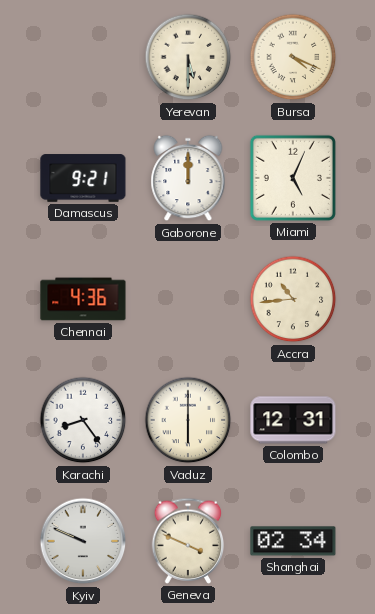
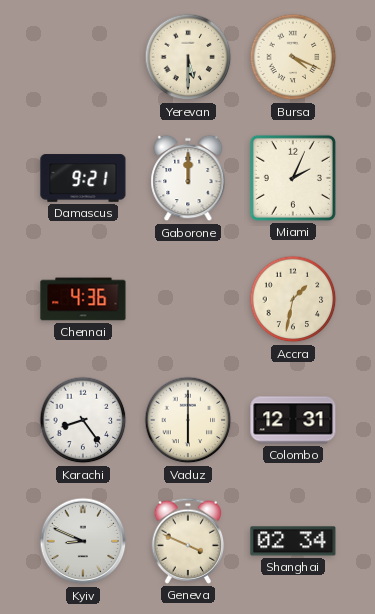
Miami: 5:04 -> 2:04 (293, 178)
Accra: 10:44 -> 1:32 (293, 299)
Kyiv: 9:49 -> 8:49 (83, 541)
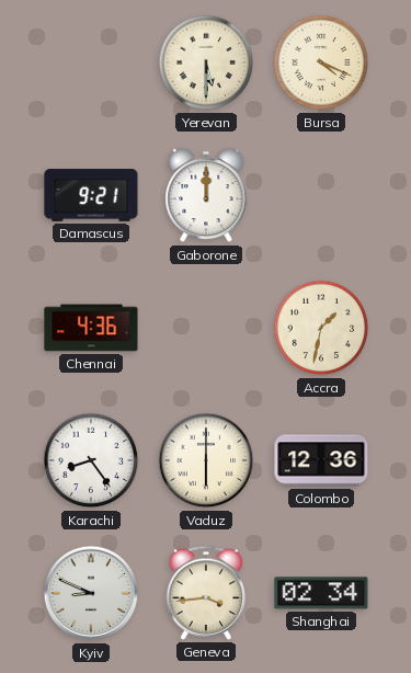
Miami: 2:04 -> none (293, 178)
Colombo: 12:31 -> 12:36 (321, 460)
Geneva: 3:49 -> 3:44 (206, 593)
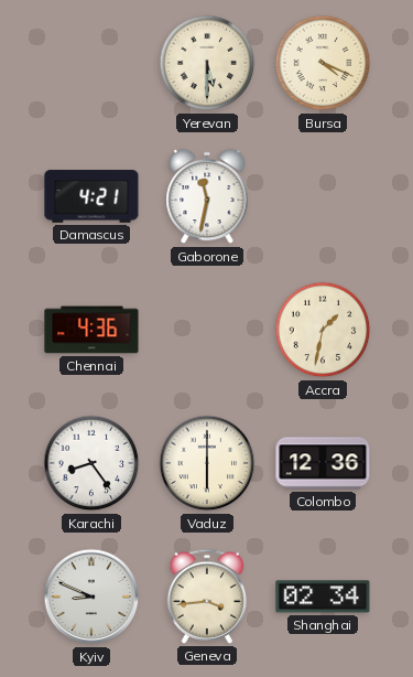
Damascus: 9:21 -> 4:21 (91, 196)
Gaborone: 12:00 -> 11:32 (207, 196)
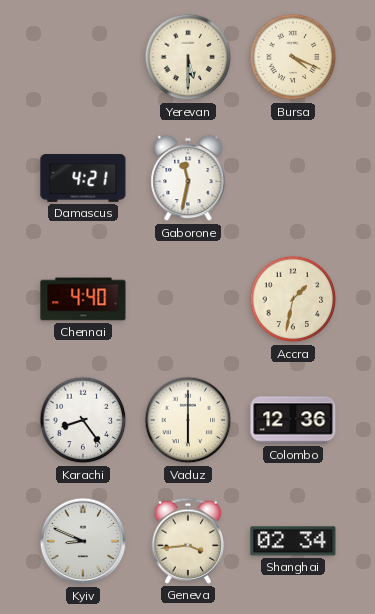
Chennai: 4:36 -> 4:40 (83, 299)
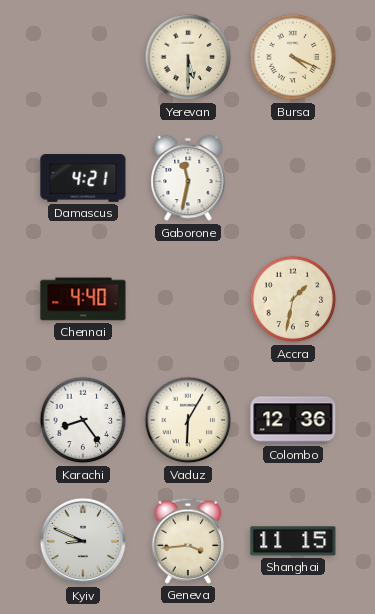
Vaduz: 6:00 -> 6:05 (188, 420)
Shanghai: 02:34 -> 11:15 (293, 541)
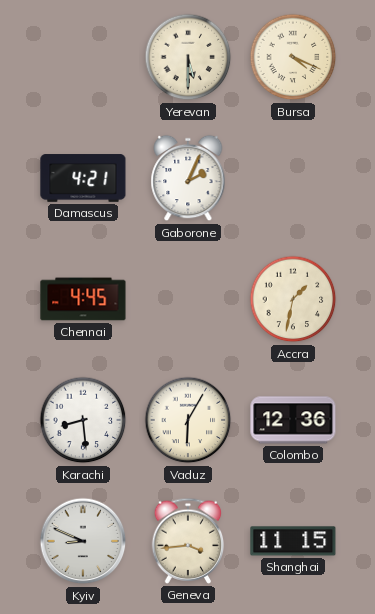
Gaborone: 11:32 -> 2:04 (188, 178)
Chennai: 4:40 -> 4:45 (83, 299)
Karachi: 8:24 -> 8:29 (83, 420)
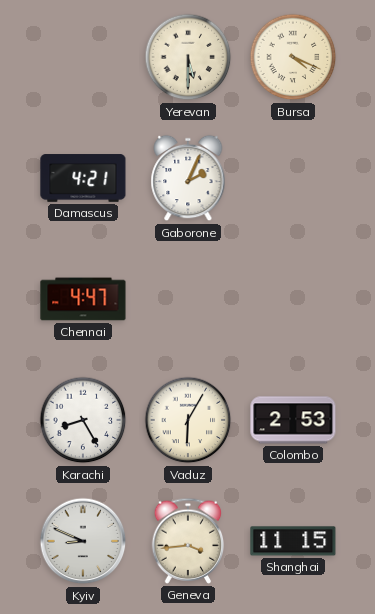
Chennai: 4:45 -> 4:47 (83, 299)
Accra: 1:32 -> none (293, 299)
Karachi: 8:29 -> 8:25 (83, 420)
Colombo: 12:36 -> 2:53 (293, 420)
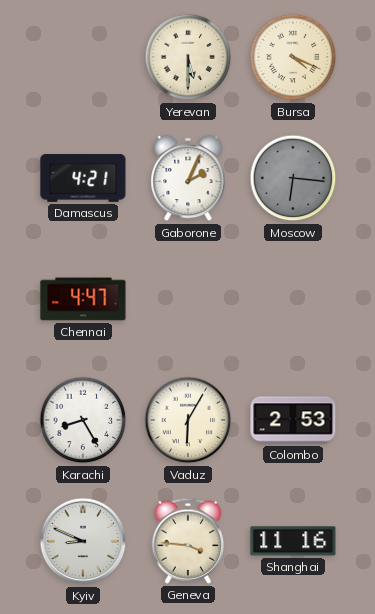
Moscow: none -> 6:16 (293, 178)
Geneva: 3:44 -> 3:46 (188, 541)
Shanghai: 11:15 -> 11:16 (293, 541)
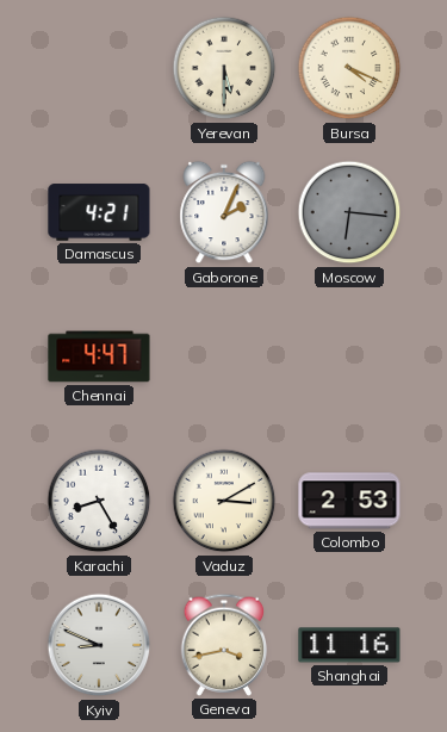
Vaduz: 6:05 -> 3:10 (224, 501)
Geneva: 3:46 -> 3:43 (224, 645)
